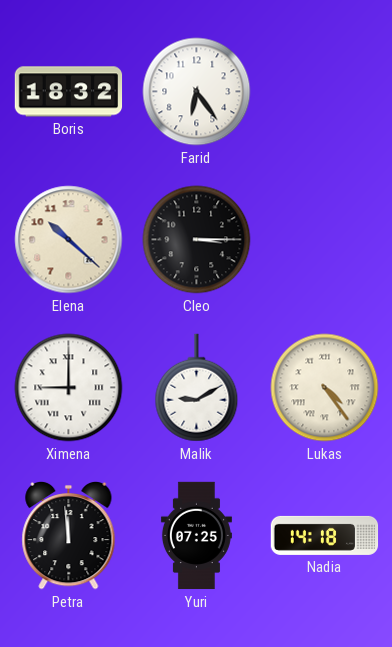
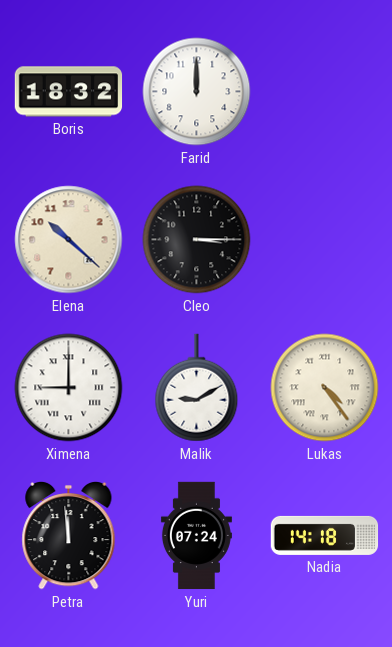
Farid: 6:24 -> 12:00 (197, 92)
Yuri: 07:25 -> 07:24 (196, 536)
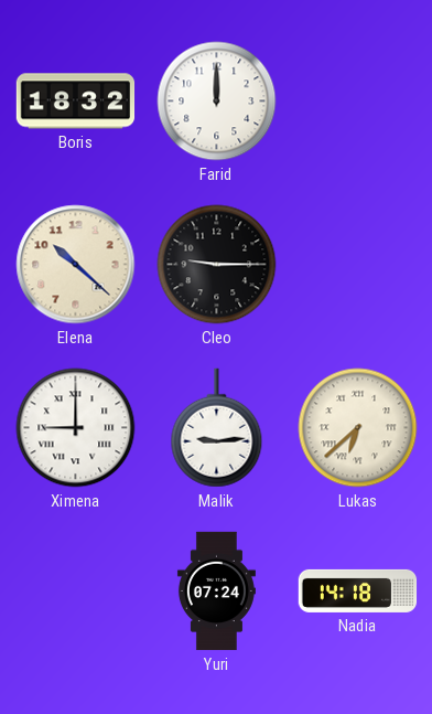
Cleo: 3:15 -> 9:15 (217, 265)
Malik: 9:10 -> 9:14 (217, 428)
Lukas: 4:24 -> 6:38 (358, 428)
Petra: 11:59 -> none (69, 535)
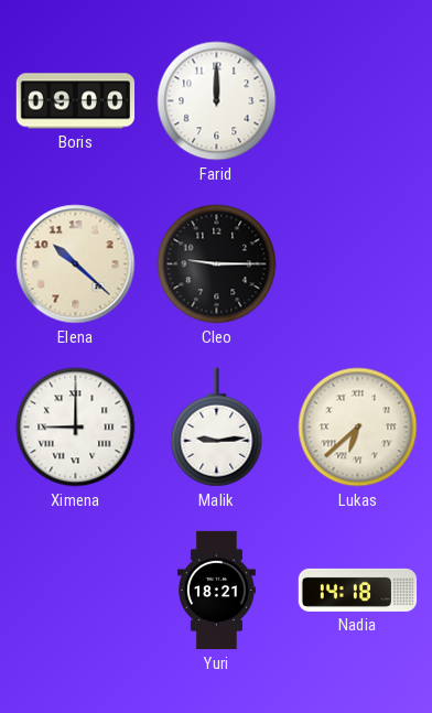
Boris: 18:32 -> 09:00 (76, 101)
Yuri: 07:24 -> 18:21 (216, 591)
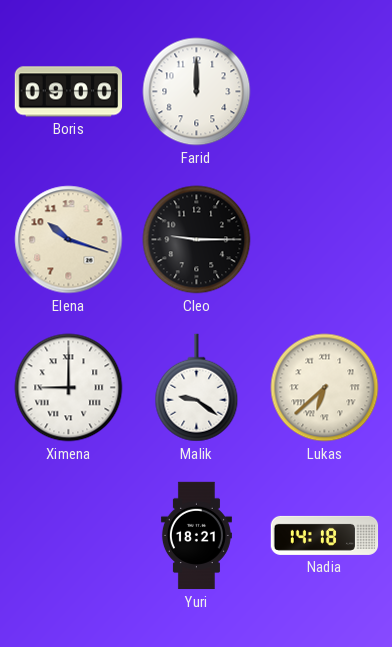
Elena: 10:22 -> 10:18 (69, 240)
Malik: 9:14 -> 9:21 (197, 388)
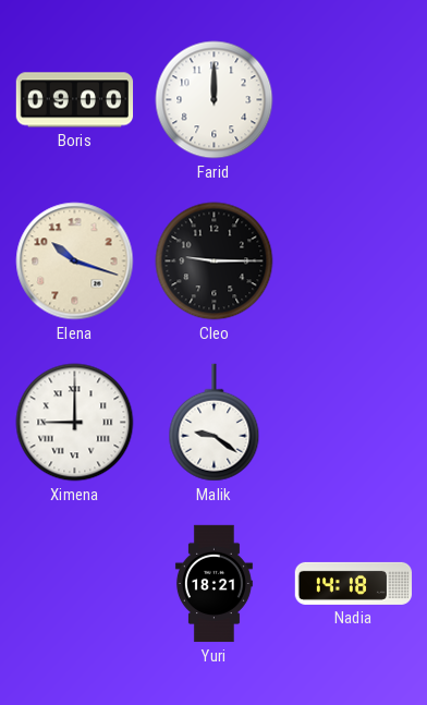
Lukas: 6:38 -> none (325, 388)
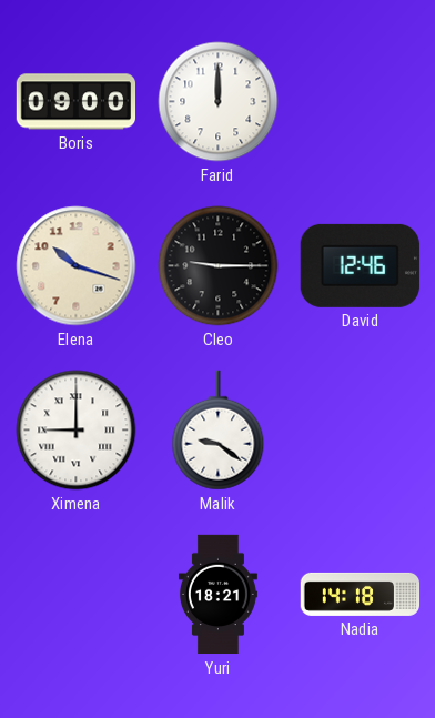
David: none -> 12:46 (360, 265)
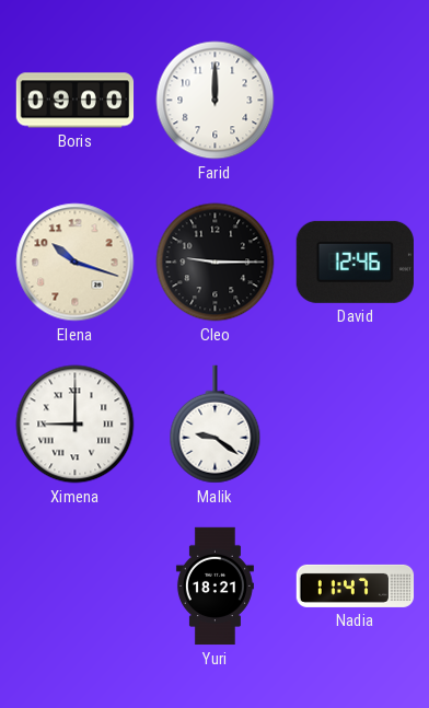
Nadia: 14:18 -> 11:47 (356, 585)
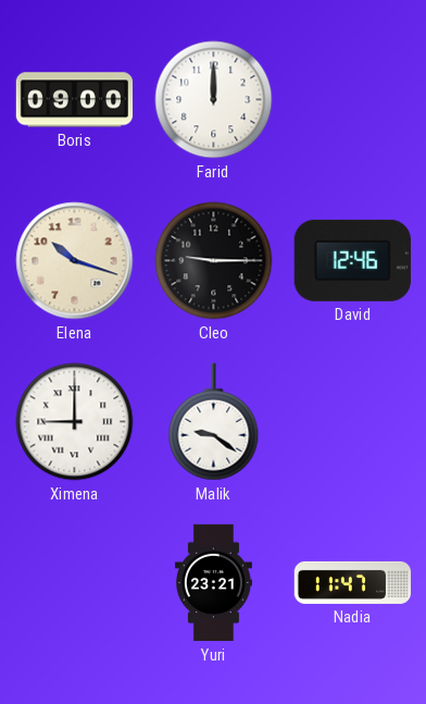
Yuri: 18:21 -> 23:21 (213, 583)
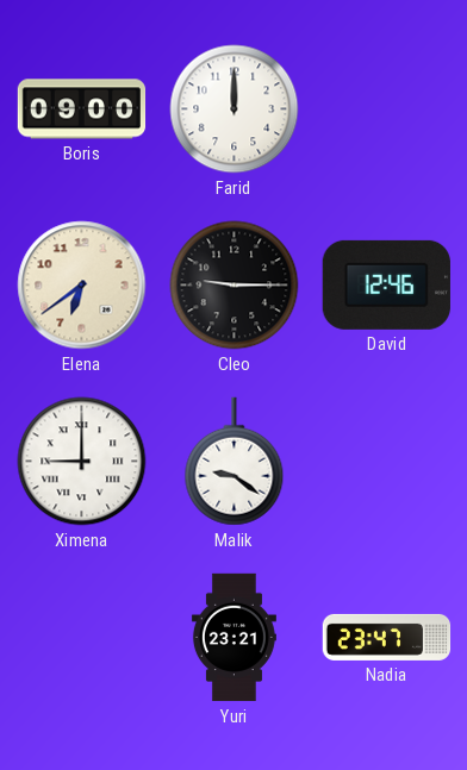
Elena: 10:18 -> 6:39 (82, 286)
Nadia: 11:47 -> 23:47 (387, 637)
